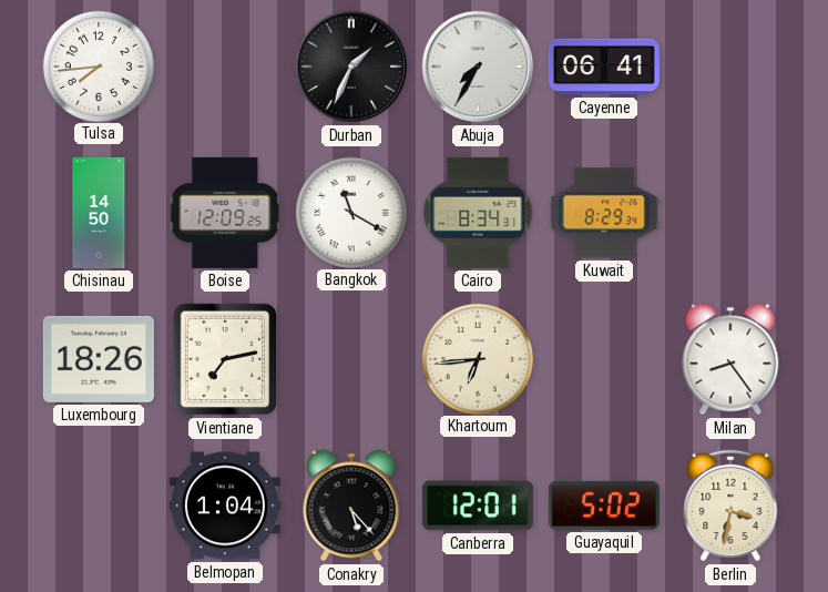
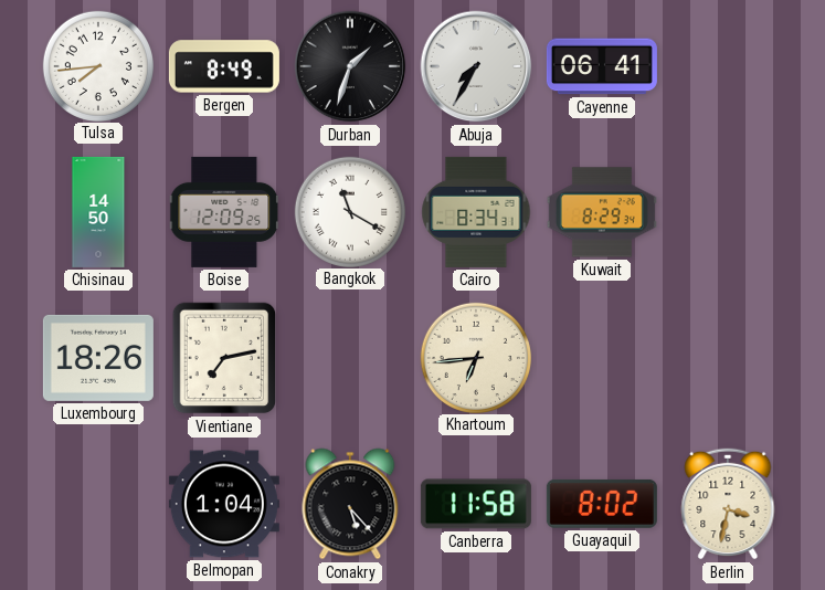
Bergen: none -> 8:49 (224, 66)
Durban: 1:34 -> 1:33 (350, 66)
Milan: 8:24 -> none (730, 359)
Canberra: 12:01 -> 11:58 (476, 504)
Guayaquil: 5:02 -> 8:02 (602, 504)
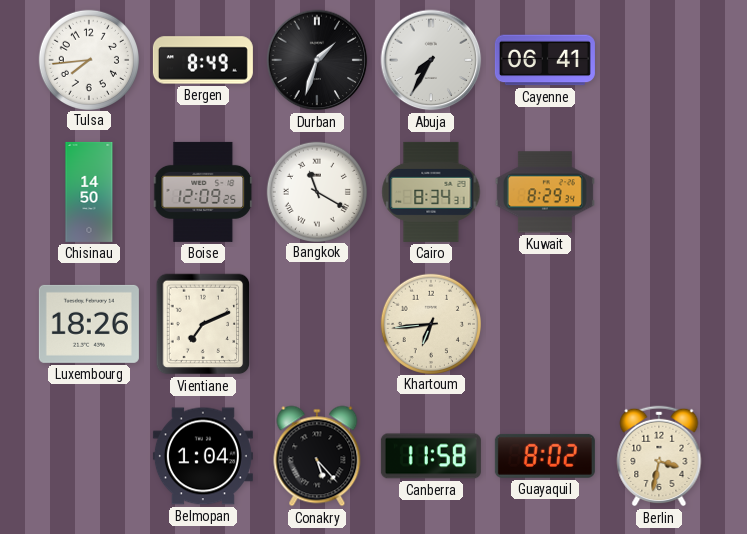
Vientiane: 7:13 -> 7:11 (203, 324)
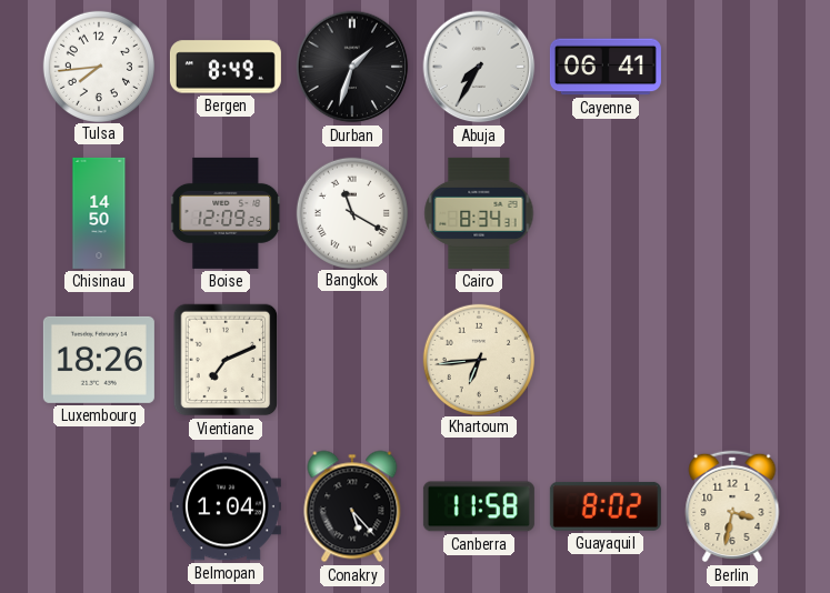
Kuwait: 8:29 -> none (545, 192)
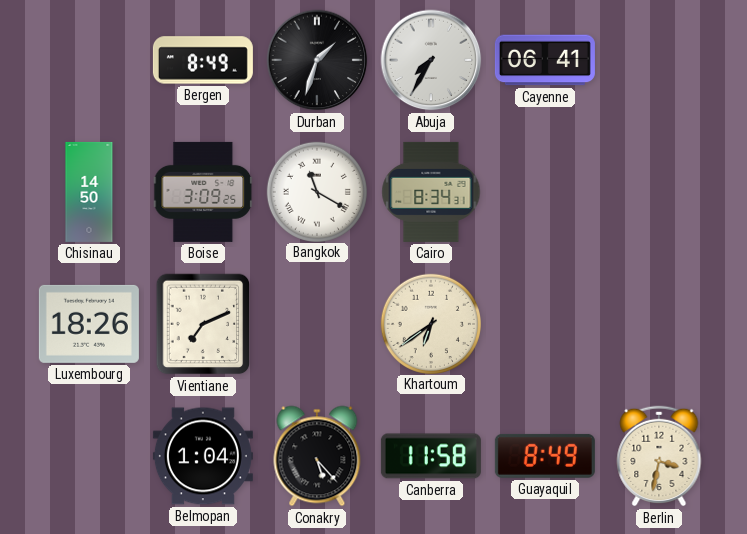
Tulsa: 7:44 -> none (98, 66)
Boise: 12:09 -> 3:09 (203, 192)
Khartoum: 6:44 -> 6:39 (430, 323)
Guayaquil: 8:02 -> 8:49 (545, 456)
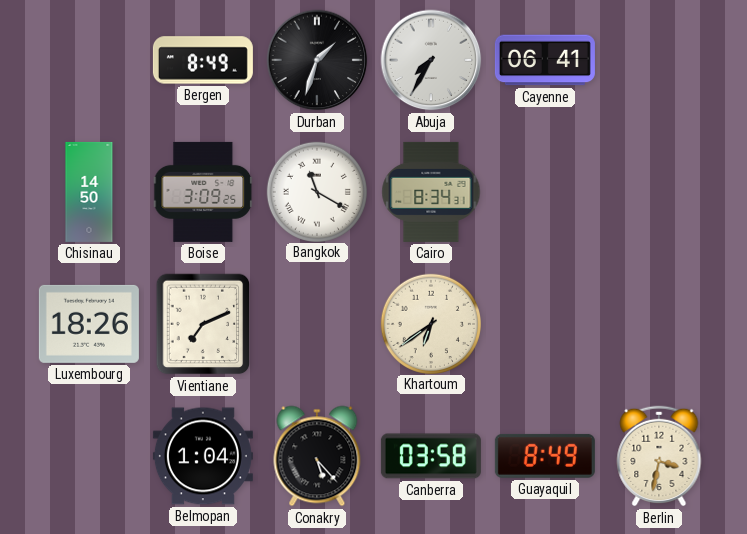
Canberra: 11:58 -> 03:58 (431, 456)
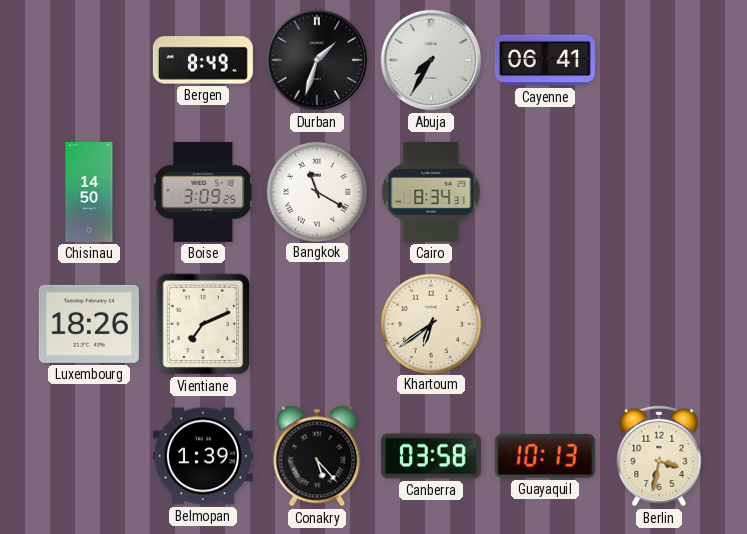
Belmopan: 1:04 -> 1:39 (203, 456)
Guayaquil: 8:49 -> 10:13 (545, 456)
